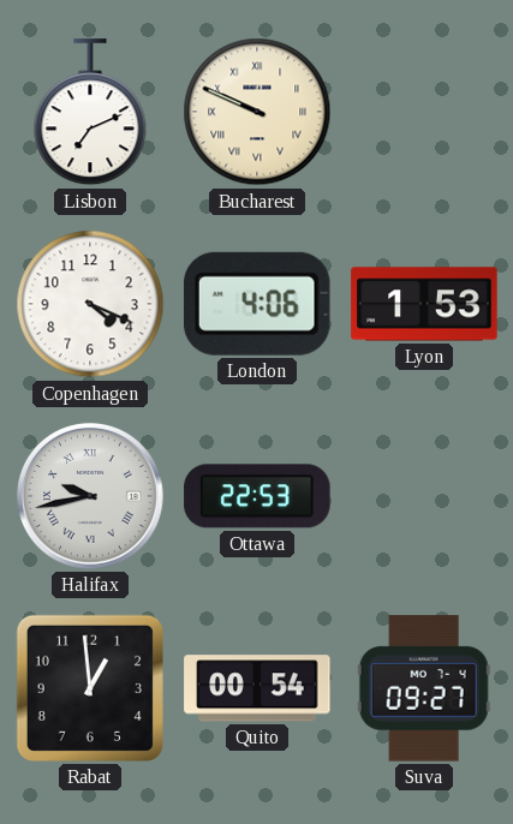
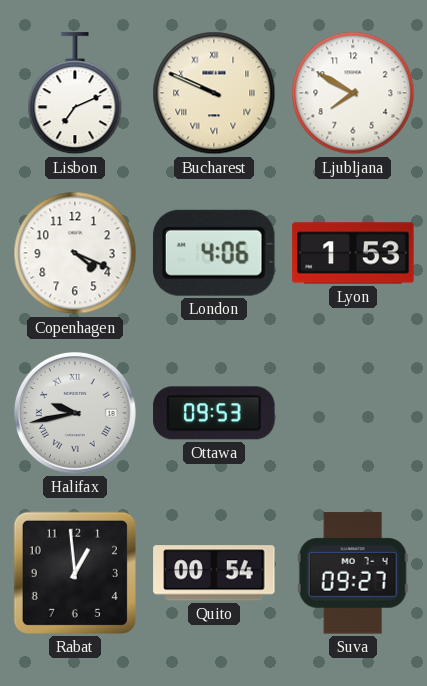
Ljubljana: none -> 7:50 (353, 93)
Ottawa: 22:53 -> 09:53 (214, 413)
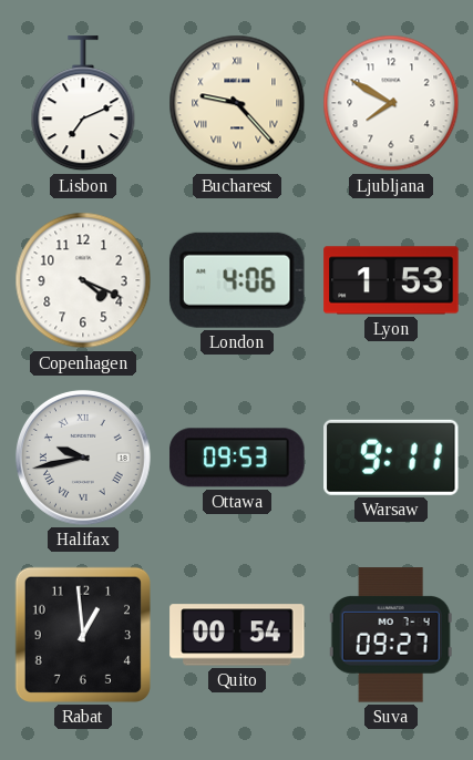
Bucharest: 9:49 -> 9:23 (237, 103)
Warsaw: none -> 9:11 (391, 458)
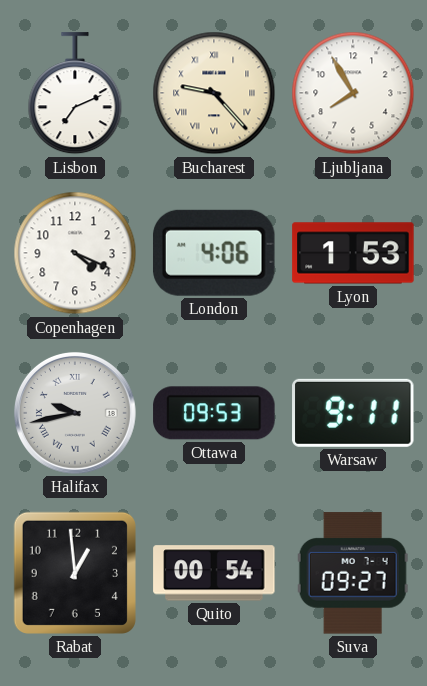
Ljubljana: 7:50 -> 7:55 (353, 93)
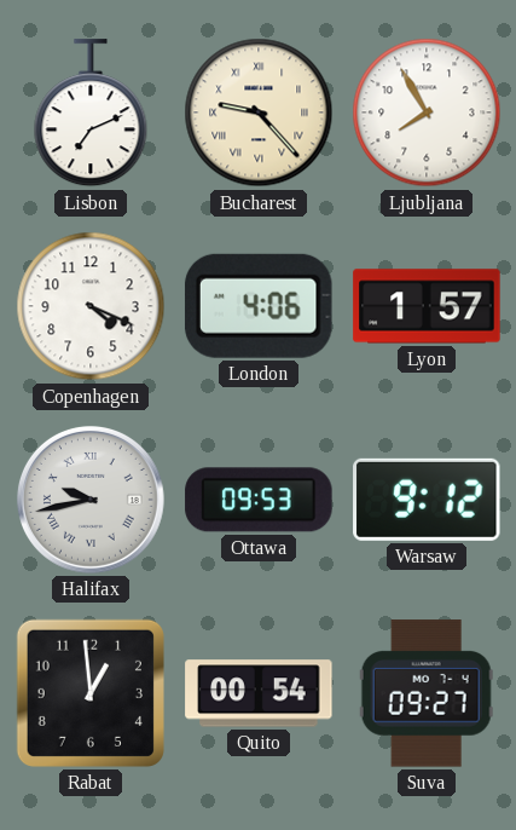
Lyon: 1:53 -> 1:57 (427, 306)
Warsaw: 9:11 -> 9:12 (427, 500)
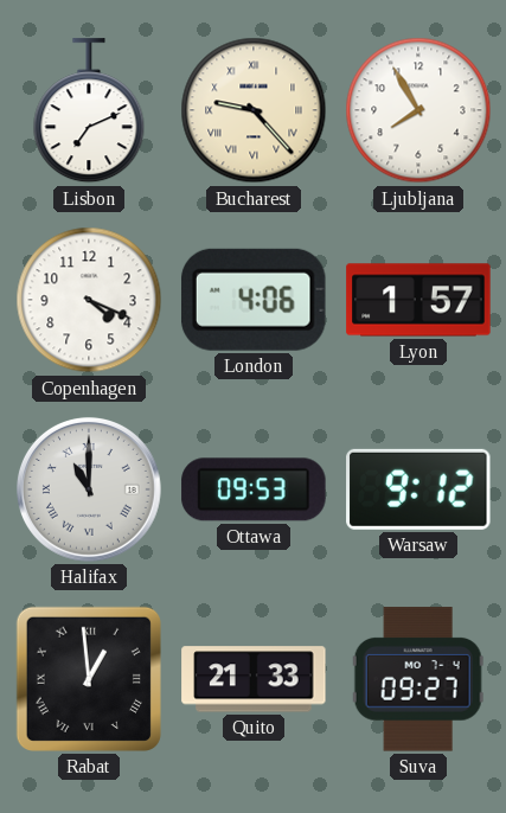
Halifax: 9:43 -> 11:00 (89, 489)
Rabat numerals: Arabic -> Roman (89, 679)
Quito: 00:54 -> 21:33 (254, 679)
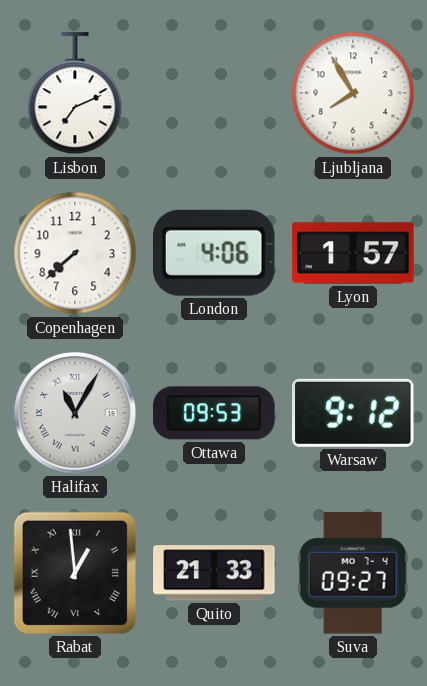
Bucharest: 9:23 -> none (254, 110)
Copenhagen: 4:19 -> 7:38 (75, 253)
Halifax: 11:00 -> 11:05 (75, 413)
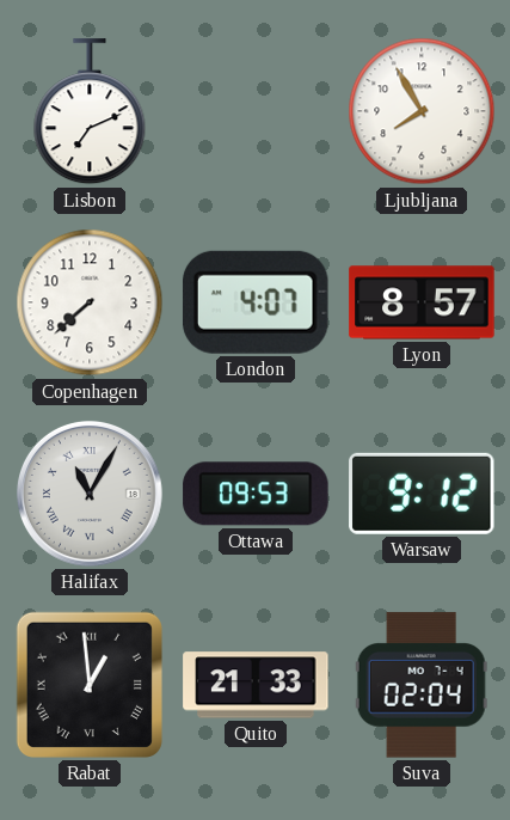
London: 4:06 -> 4:07 (256, 302)
Lyon: 1:57 -> 8:57 (422, 302)
Suva: 09:27 -> 02:04 (422, 685)
